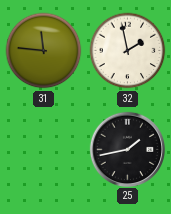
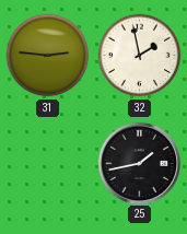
31: 11:46 -> 2:46 (48, 56)
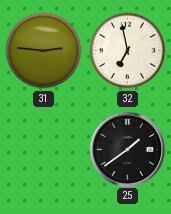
32: 1:58 -> 6:58 (128, 51)
25: 1:43 -> 1:39 (127, 149)
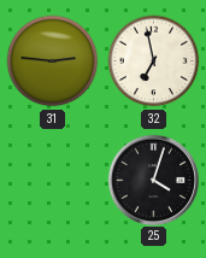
25: 1:39 -> 4:03 (153, 180)
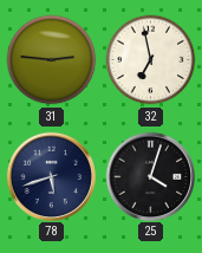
78: none -> 5:42 (51, 176)
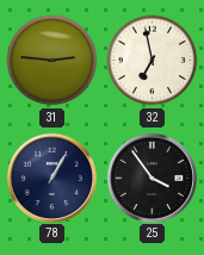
78: 5:42 -> 1:05 (51, 178)
25: 4:03 -> 3:54 (152, 178)
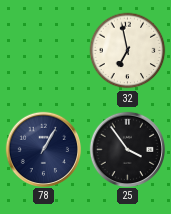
31: 2:46 -> none (52, 61)
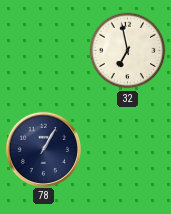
25: 3:54 -> none (127, 149)
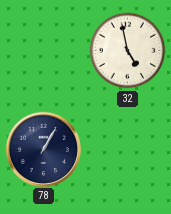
32: 6:58 -> 4:58 (128, 51)
